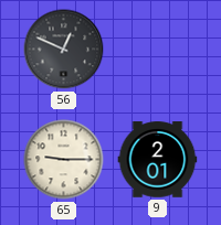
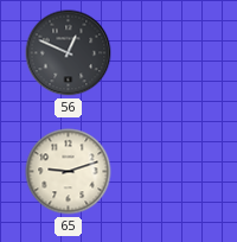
65: 9:15 -> 9:12 (69, 172)
9: 2:01 -> none (158, 160)
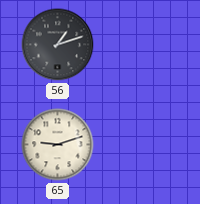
56: 12:49 -> 1:12 (58, 45)
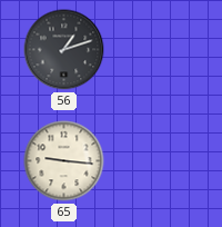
65: 9:12 -> 9:16 (64, 161)
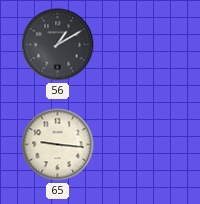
56: 1:12 -> 1:10 (58, 45)
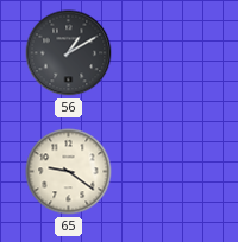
65: 9:16 -> 9:21 (69, 172)
